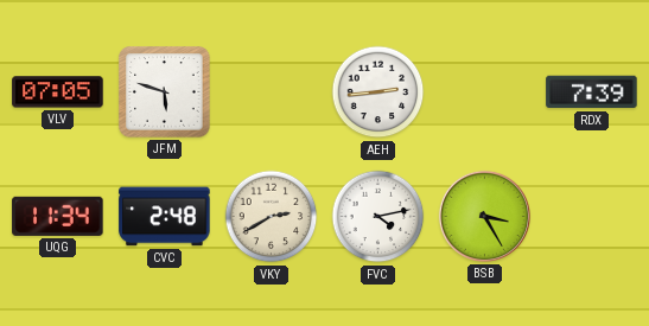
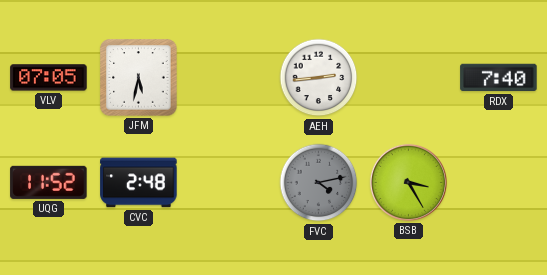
JFM: 5:48 -> 5:32 (139, 78)
RDX: 7:39 -> 7:40 (499, 78)
UQG: 11:34 -> 11:52 (49, 182)
VKY: 2:40 -> none (272, 217)
FVC dial: white -> grey (319, 183)
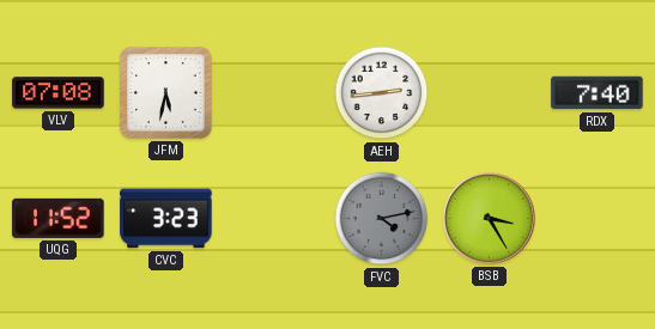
VLV: 07:05 -> 07:08 (59, 93)
CVC: 2:48 -> 3:23 (166, 219)
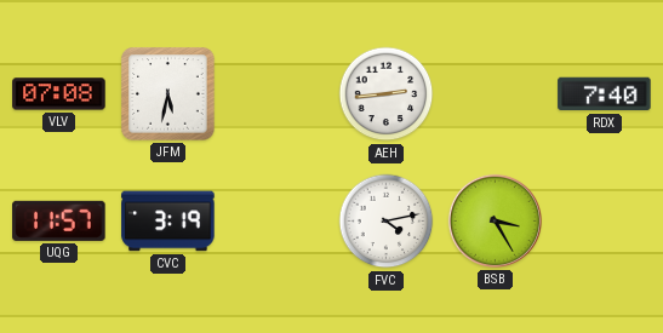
UQG: 11:52 -> 11:57 (59, 220)
CVC: 3:23 -> 3:19 (168, 222)
FVC dial: grey -> white (387, 222)
